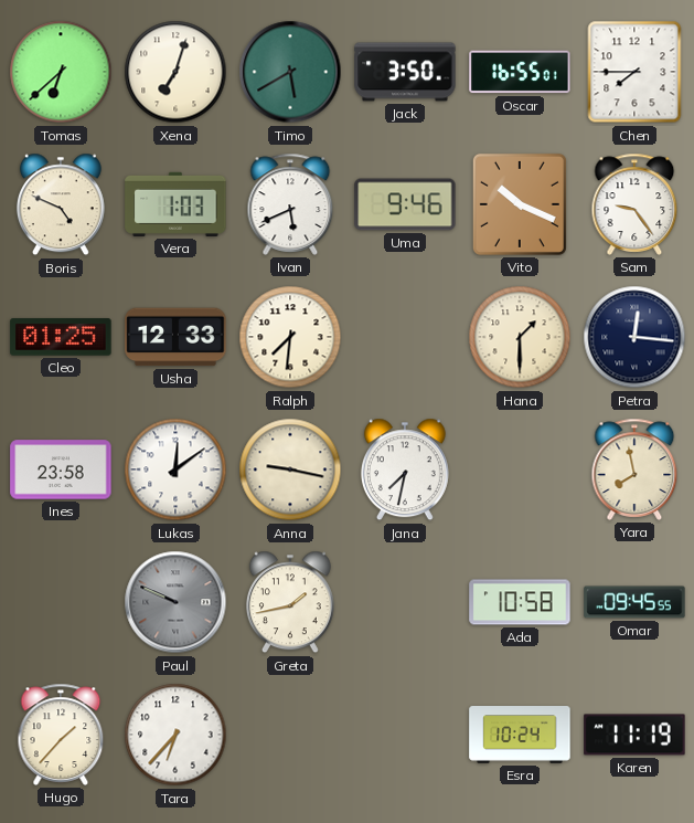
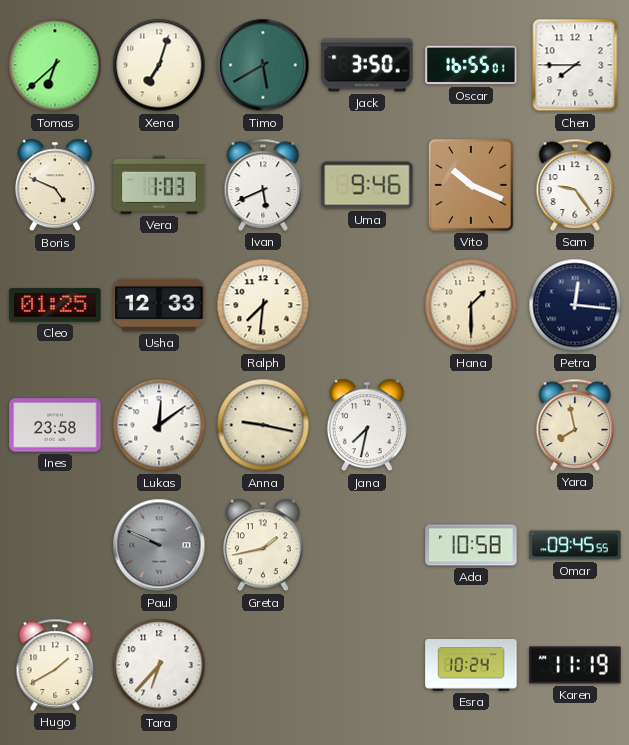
Hugo: 1:37 -> 1:40 (55, 665)
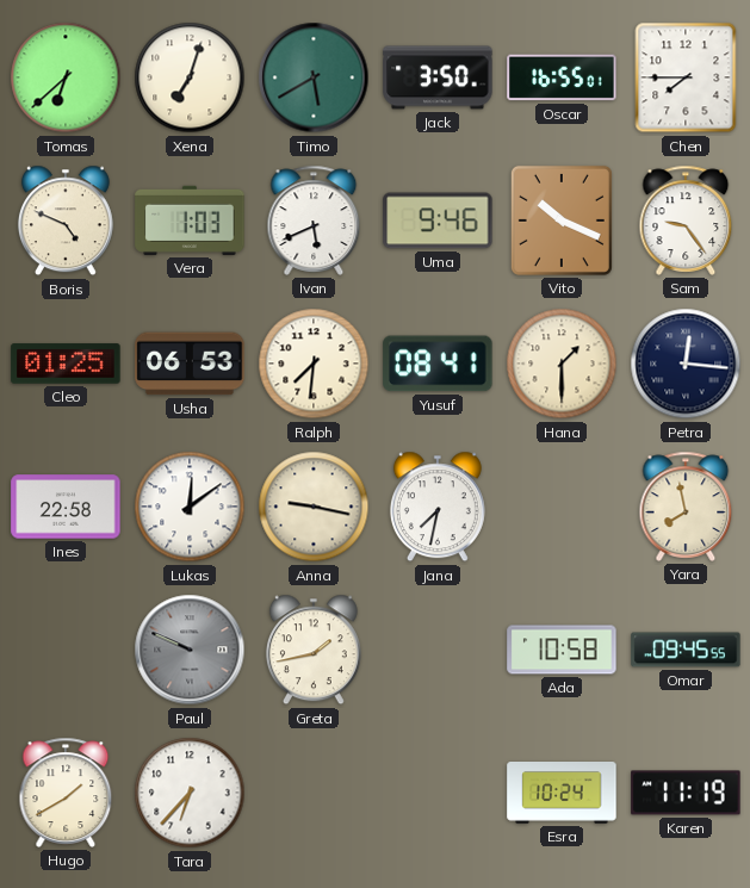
Usha: 12:33 -> 06:53 (190, 364)
Yusuf: none -> 08:41 (438, 364)
Ines: 23:58 -> 22:58 (66, 507)
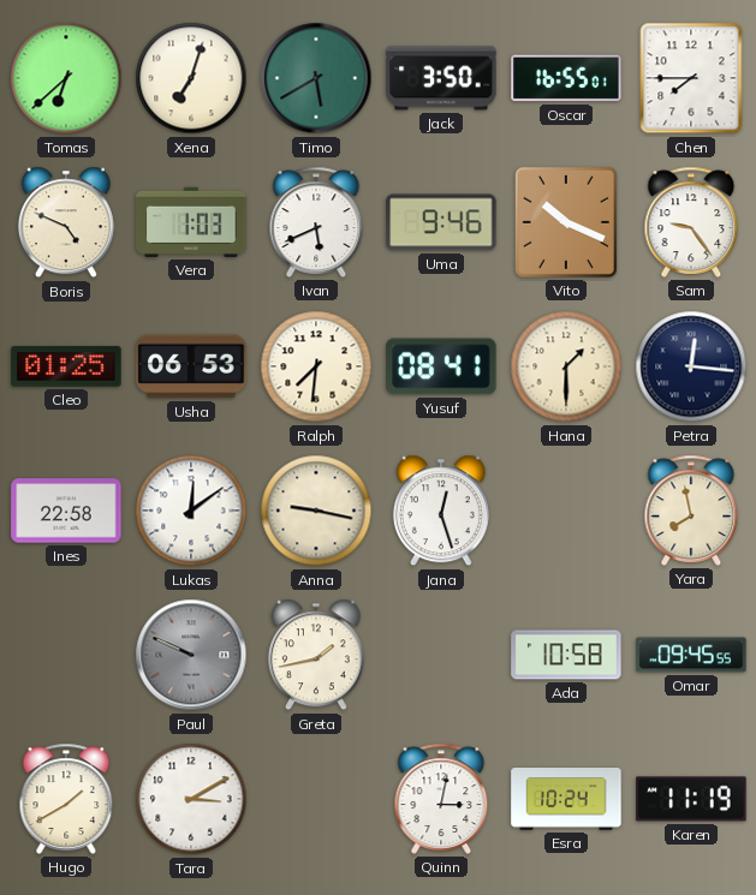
Jana: 7:32 -> 12:27 (441, 511)
Tara: 6:37 -> 3:10 (191, 799)
Quinn: none -> 3:02 (441, 799)
